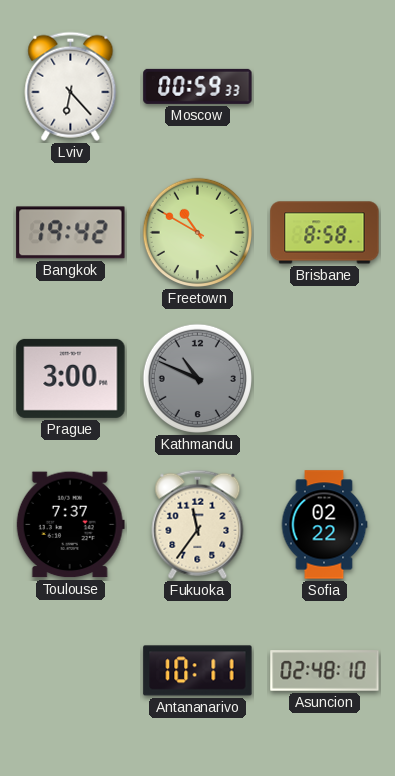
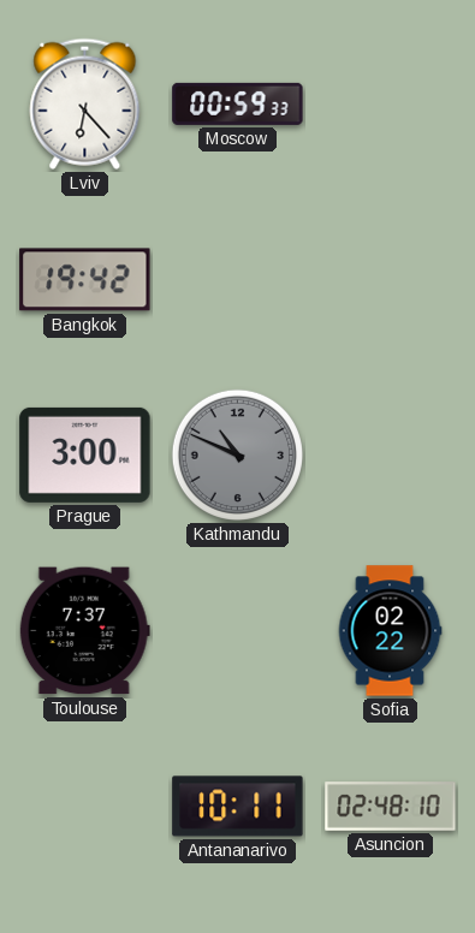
Freetown: 10:50 -> none (197, 232)
Brisbane: 8:58 -> none (325, 233)
Fukuoka: 11:36 -> none (198, 524)
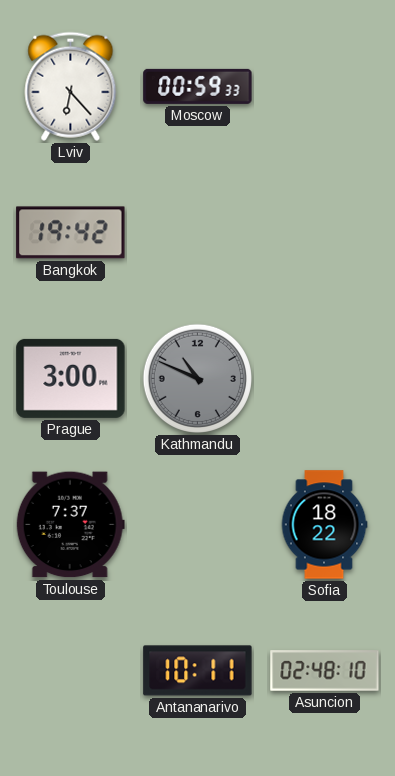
Sofia: 02:22 -> 18:22 (324, 525)
